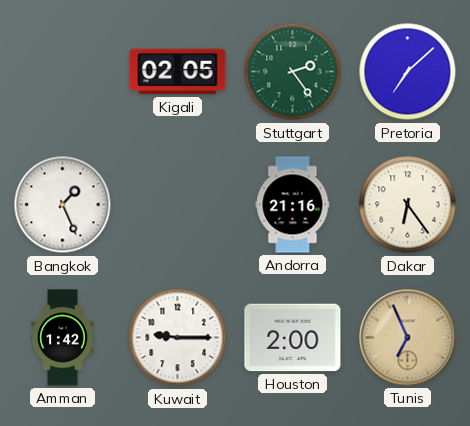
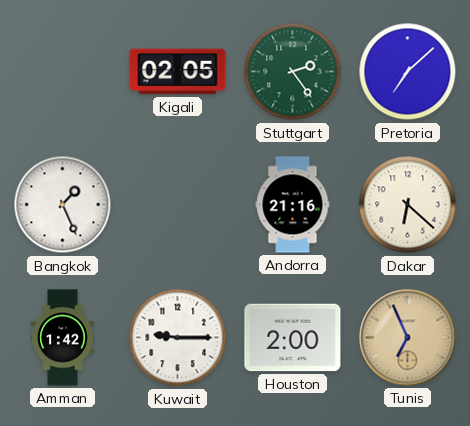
Dakar: 6:24 -> 6:22 (408, 205)
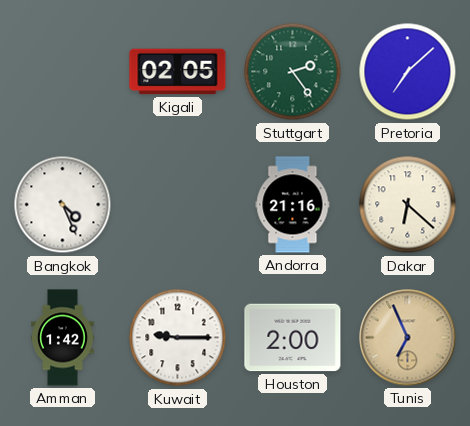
Bangkok: 1:26 -> 4:26 (63, 205)
